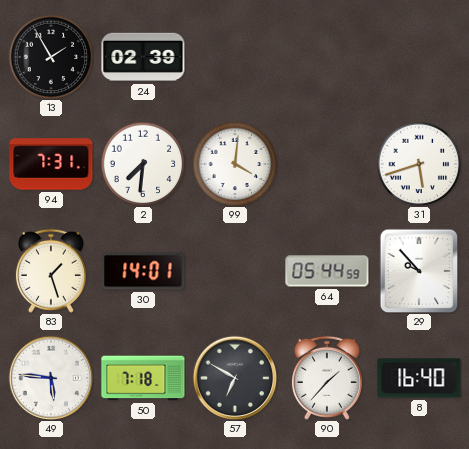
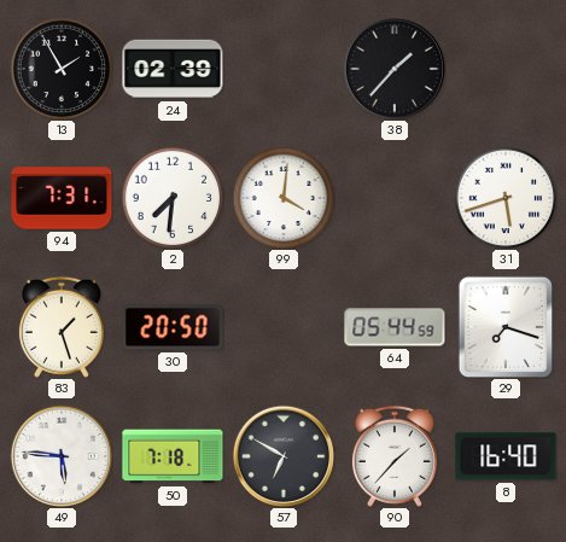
38: none -> 1:37 (393, 68)
30: 14:01 -> 20:50 (173, 327)
29: 9:53 -> 7:18 (506, 327)
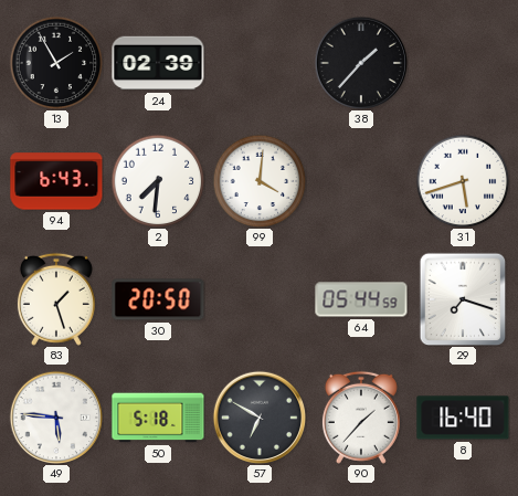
94: 7:31 -> 6:43 (56, 181)
50: 7:18 -> 5:18 (158, 418)
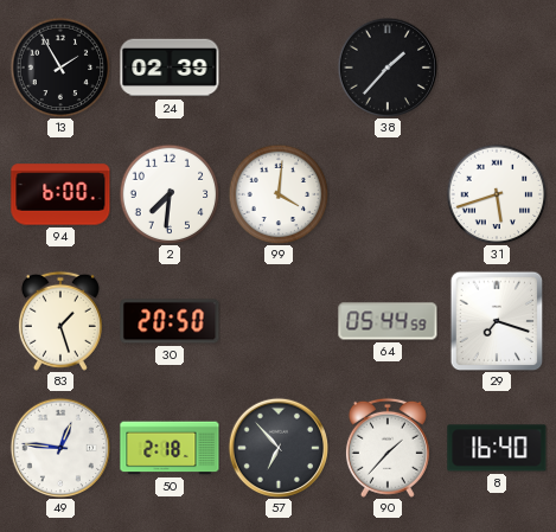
94: 6:43 -> 6:00 (60, 194)
49: 5:46 -> 12:46 (59, 447)
50: 5:18 -> 2:18 (170, 448)
57: 6:50 -> 6:53 (277, 447)
